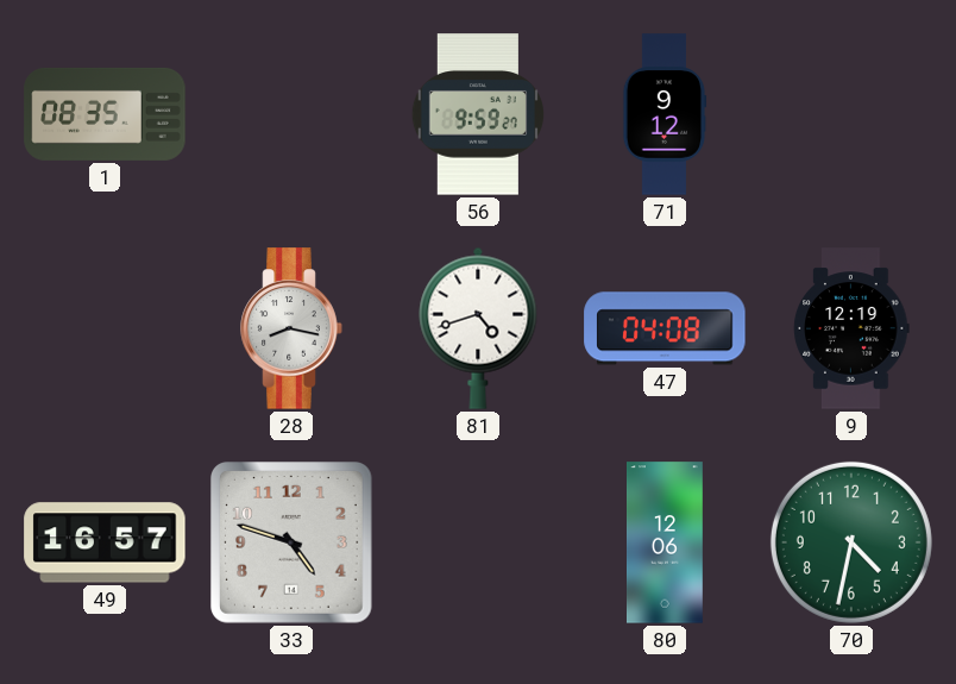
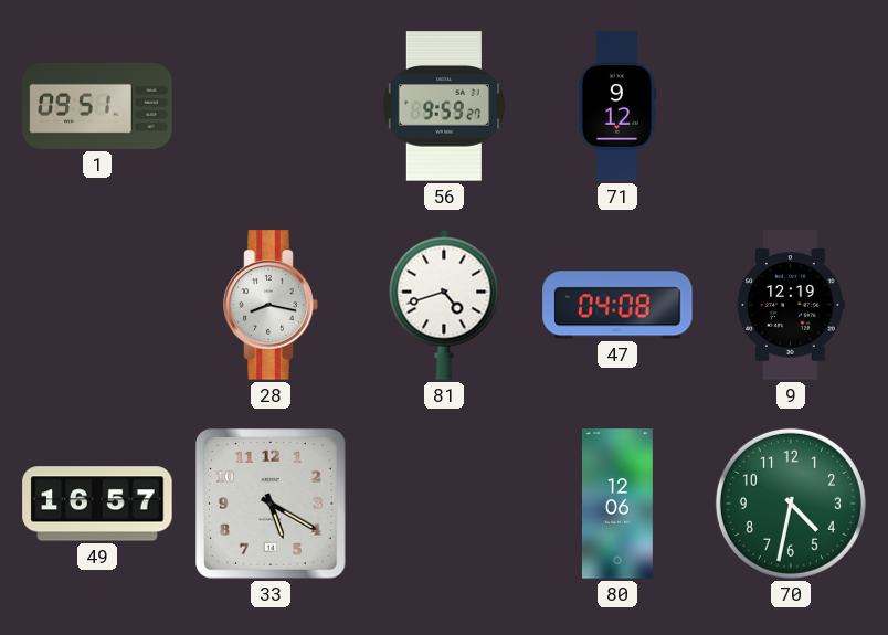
1: 08:35 -> 09:51 (97, 106)
33: 4:48 -> 5:20 (272, 505)
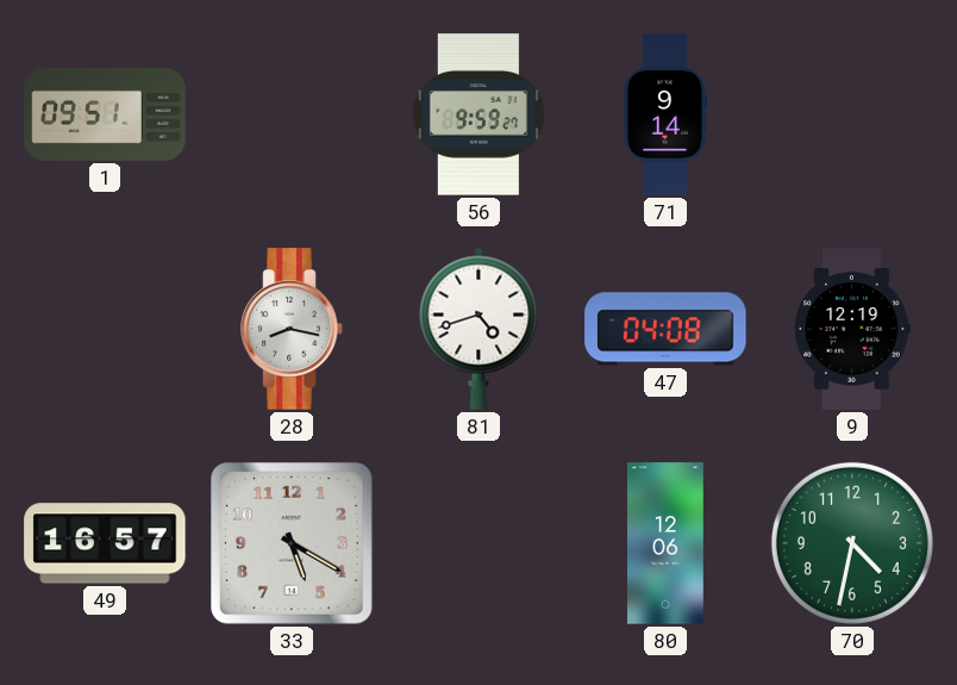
71: 9:12 -> 9:14 (665, 114)
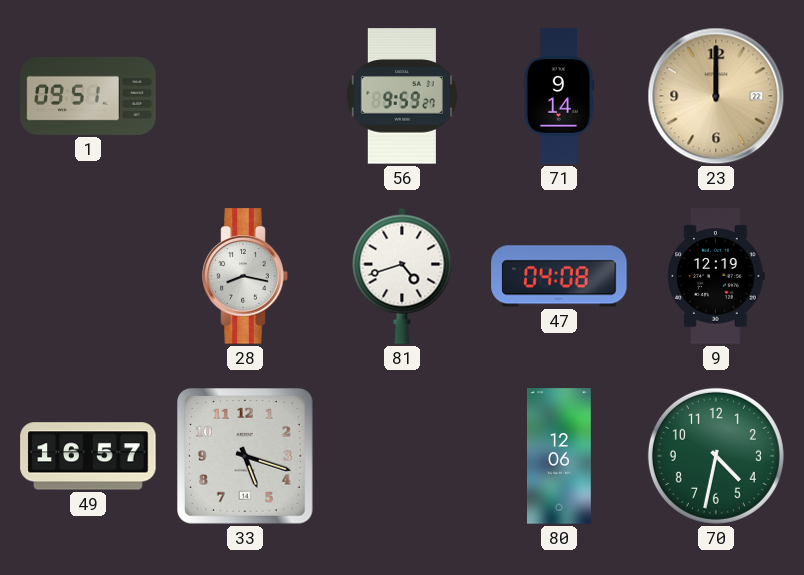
23: none -> 12:00 (716, 96)
33: 5:20 -> 5:18 (246, 457)
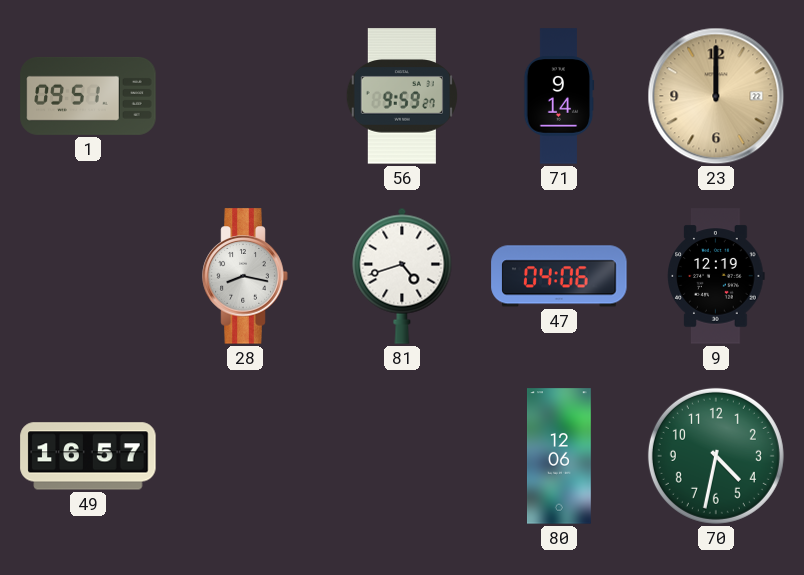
47: 04:08 -> 04:06 (559, 276)
33: 5:18 -> none (246, 457)
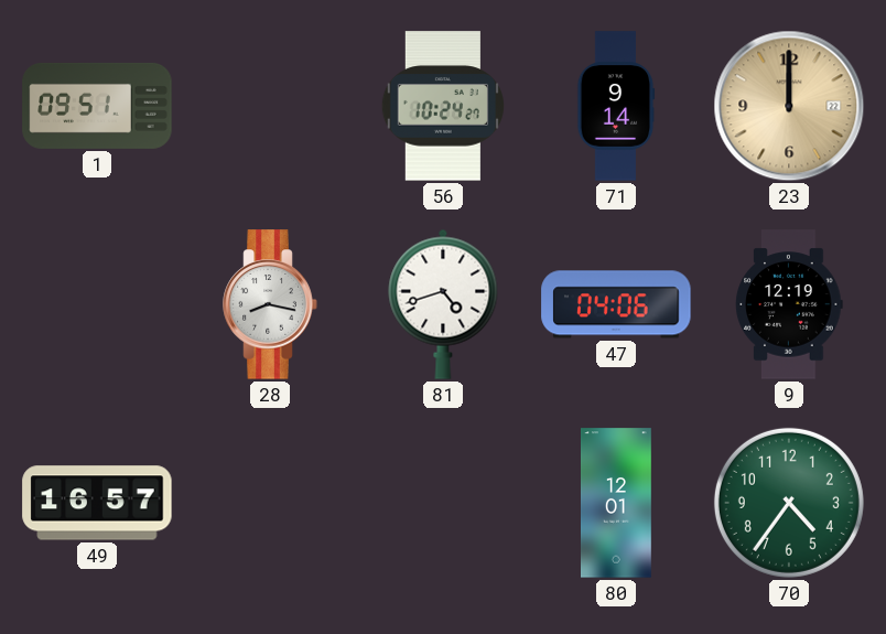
56: 9:59 -> 10:24 (443, 106)
80: 12:06 -> 12:01 (617, 503)
70: 4:32 -> 4:36 (789, 503)
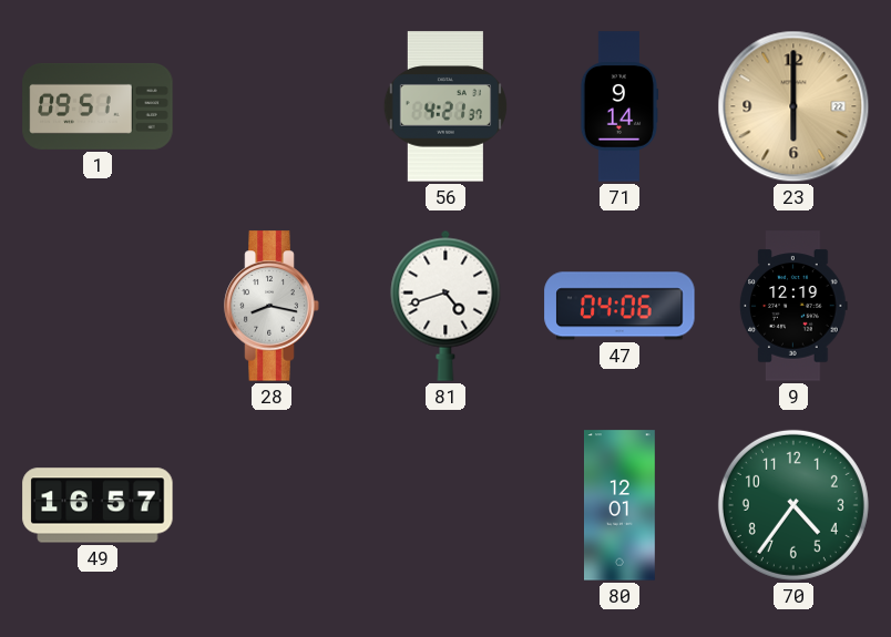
56: 10:24 -> 4:21 (445, 106)
23: 12:00 -> 6:00 (793, 106)
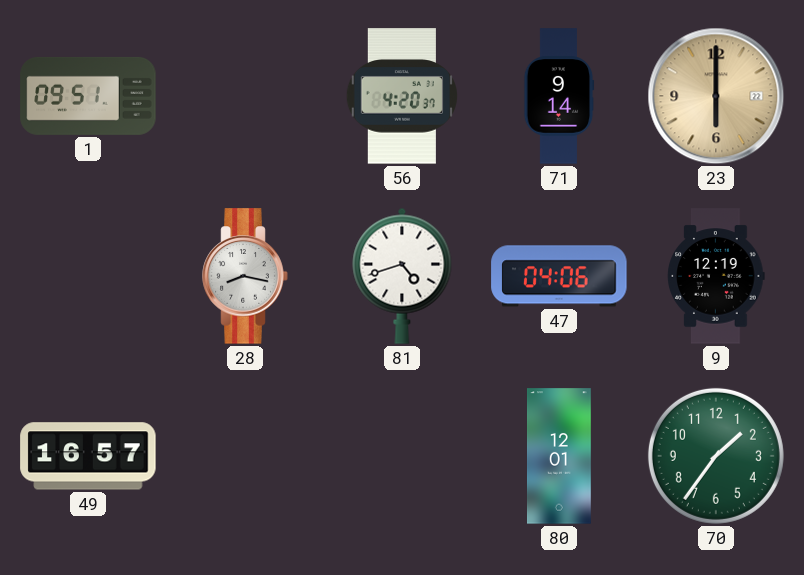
56: 4:21 -> 4:20 (402, 96)
70: 4:36 -> 1:36 (716, 456)
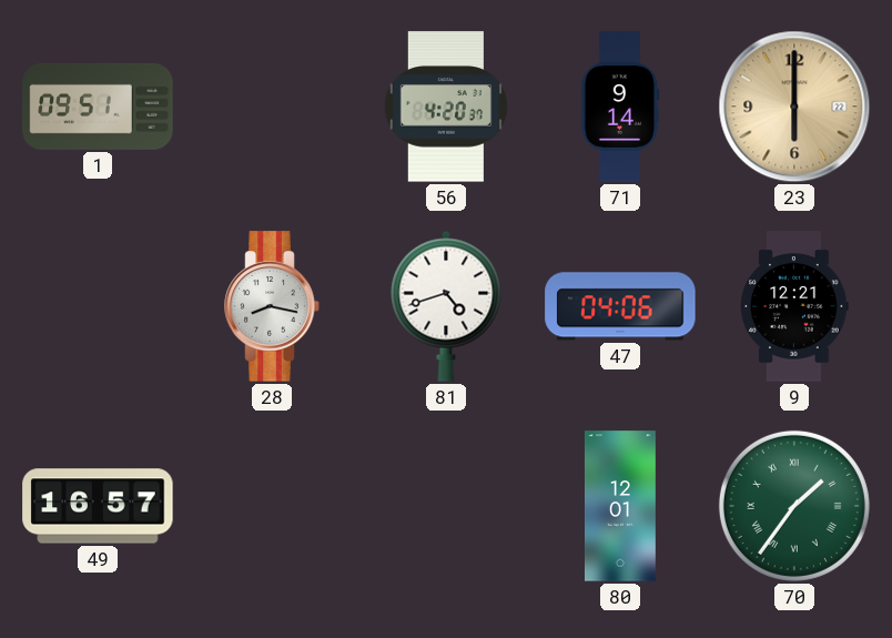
9: 12:19 -> 12:21 (794, 306)
70 numerals: Arabic -> Roman (794, 506)
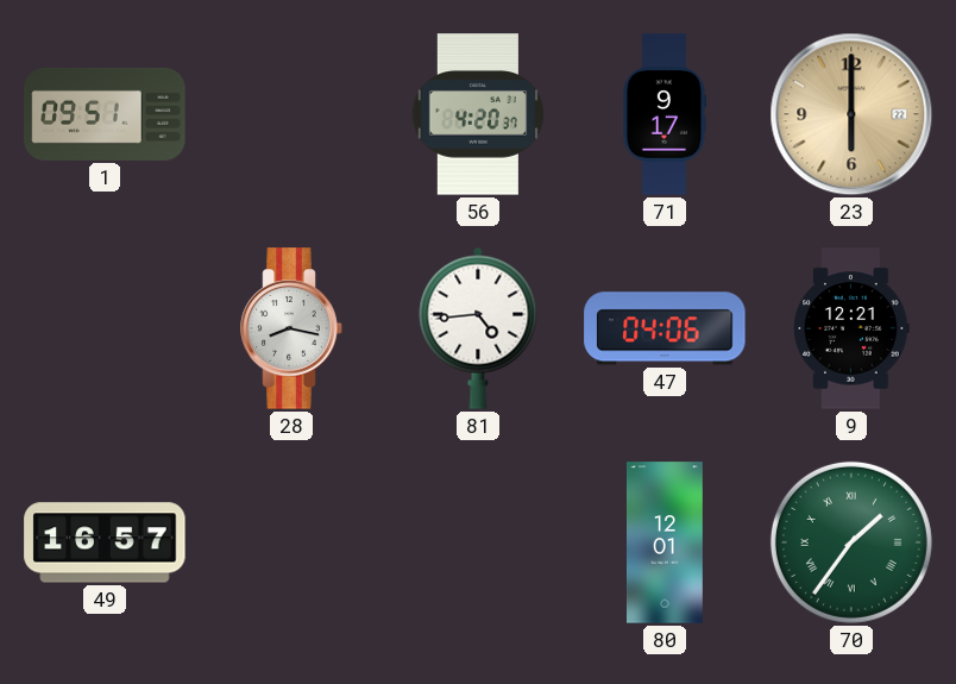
71: 9:14 -> 9:17 (665, 114)
81: 4:42 -> 4:44 (478, 328)
